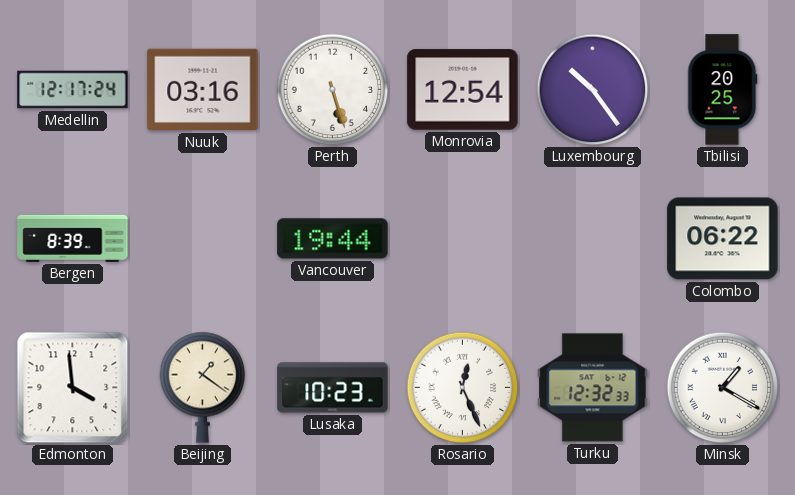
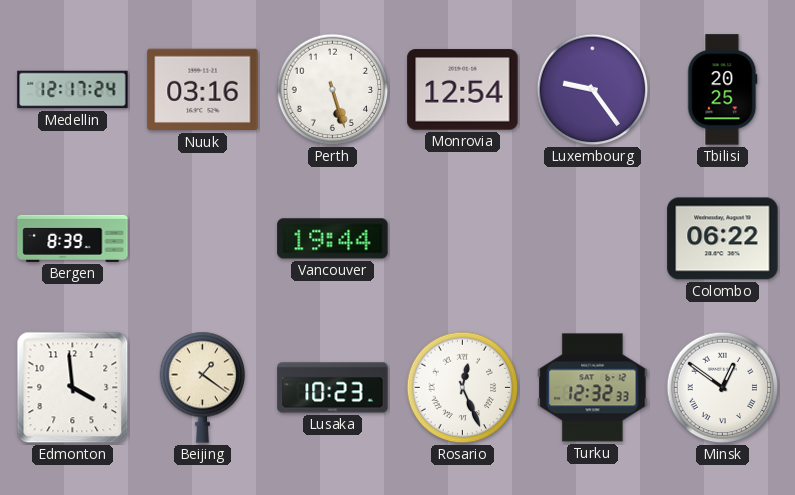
Luxembourg: 10:24 -> 9:24 (593, 90)
Minsk: 1:20 -> 12:51 (723, 388)
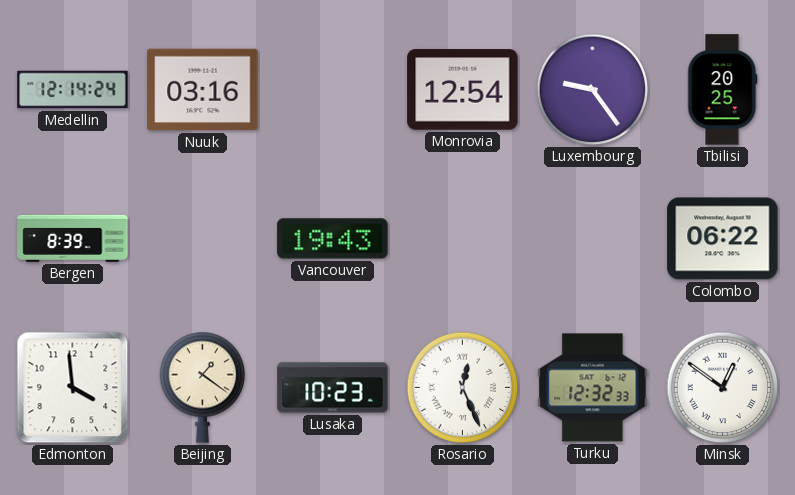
Medellin: 12:17 -> 12:14 (73, 90)
Perth: 5:27 -> none (333, 90)
Vancouver: 19:44 -> 19:43 (333, 239)
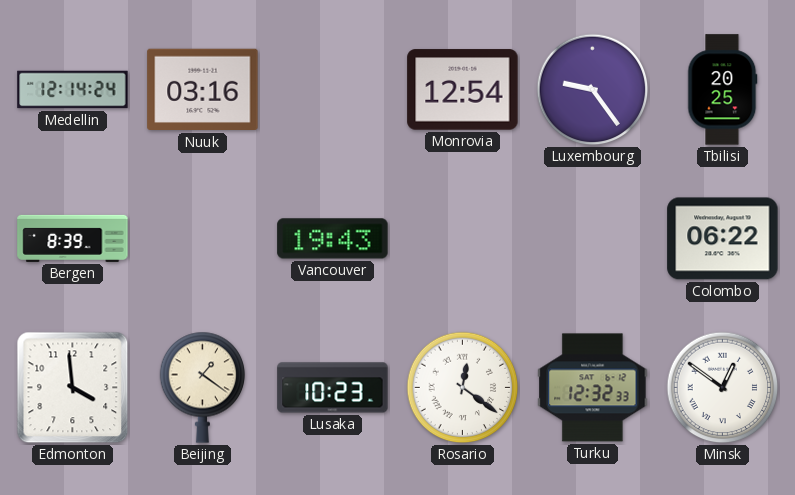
Rosario: 12:26 -> 12:21 (463, 388)
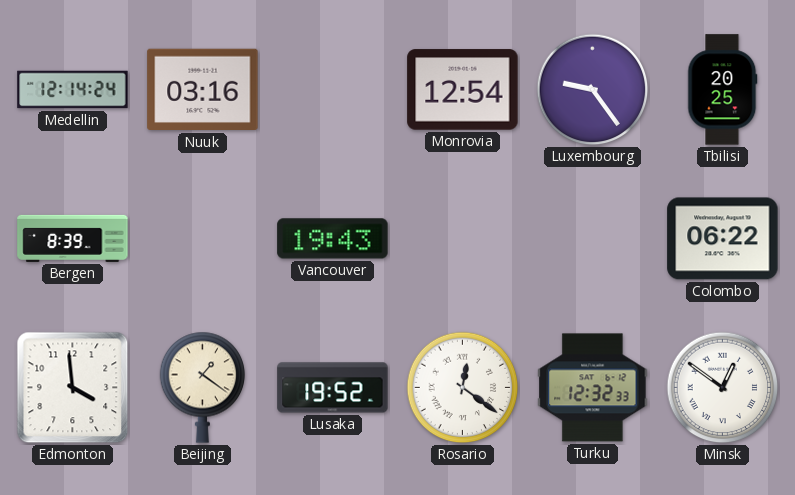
Lusaka: 10:23 -> 19:52 (333, 388)
